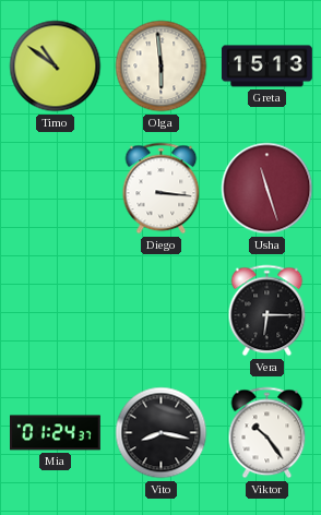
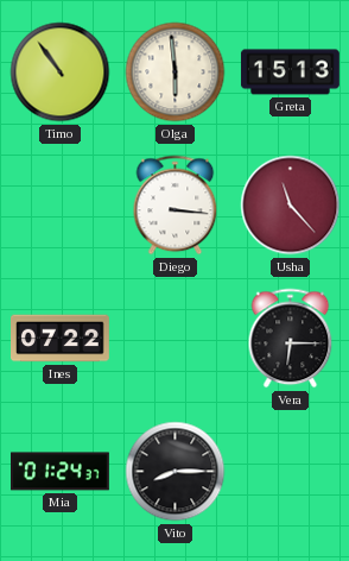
Timo: 10:51 -> 10:54 (61, 73)
Usha: 11:27 -> 11:23 (291, 206)
Ines: none -> 07:22 (61, 339)
Vito: 8:17 -> 8:15 (176, 472)
Viktor: 10:24 -> none (267, 433)
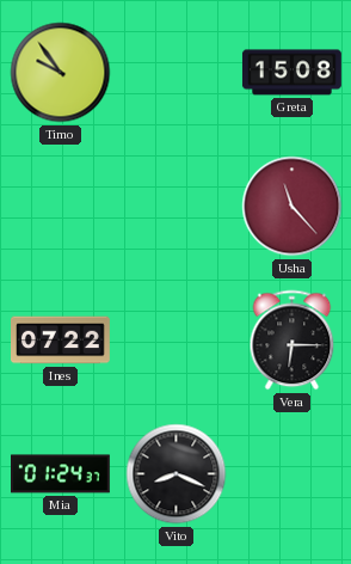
Timo: 10:54 -> 9:54 (61, 73)
Olga: 5:59 -> none (176, 73)
Greta: 15:13 -> 15:08 (291, 73)
Diego: 3:16 -> none (176, 206)
Vito: 8:15 -> 8:19 (177, 474)
